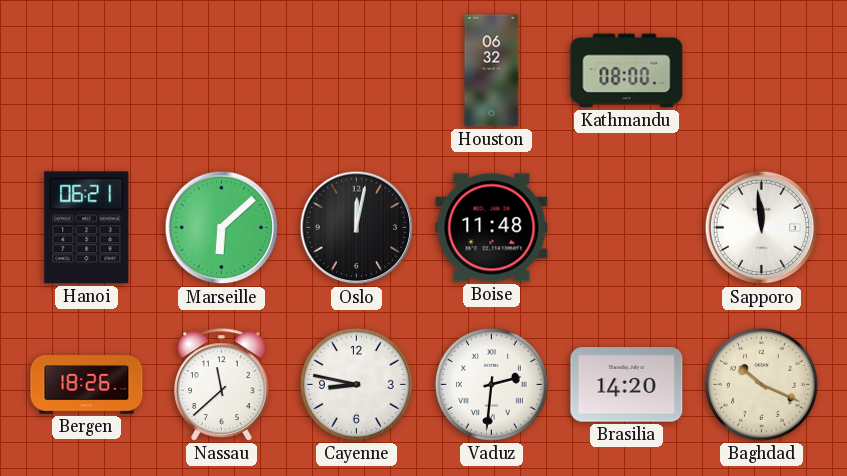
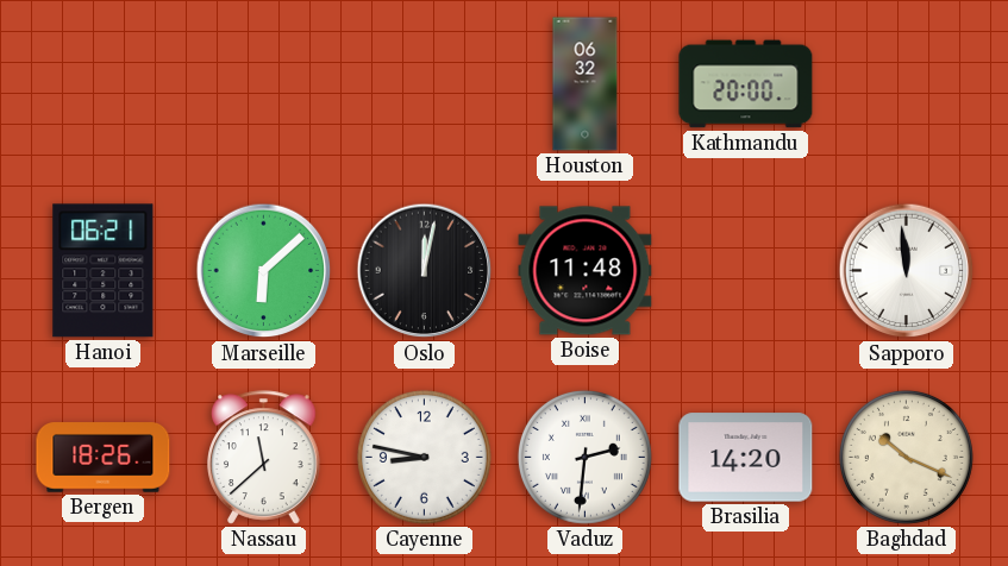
Kathmandu: 08:00 -> 20:00 (746, 84)
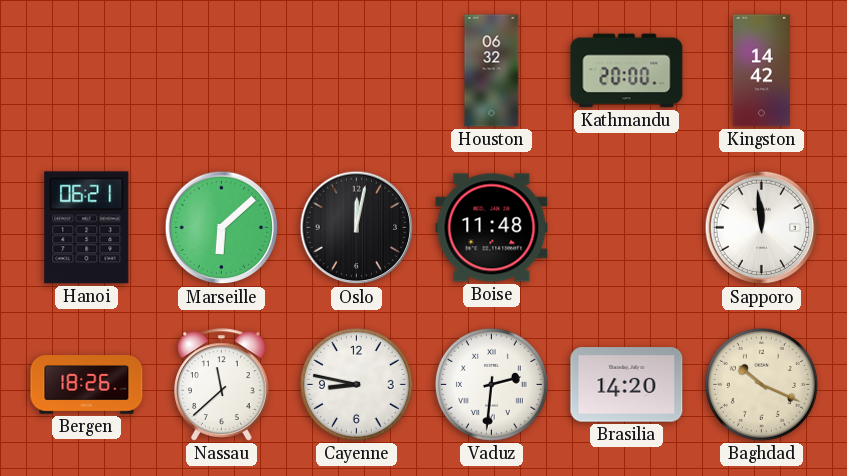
Kingston: none -> 14:42 (761, 71)
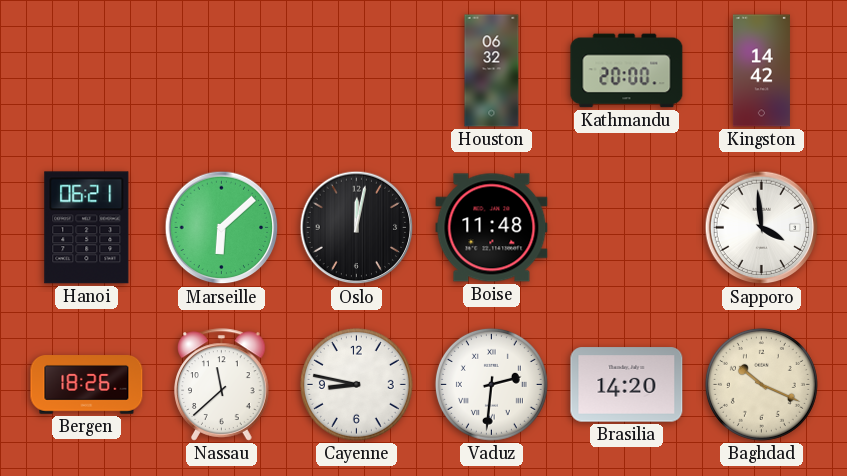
Sapporo: 11:59 -> 3:59 (762, 228)
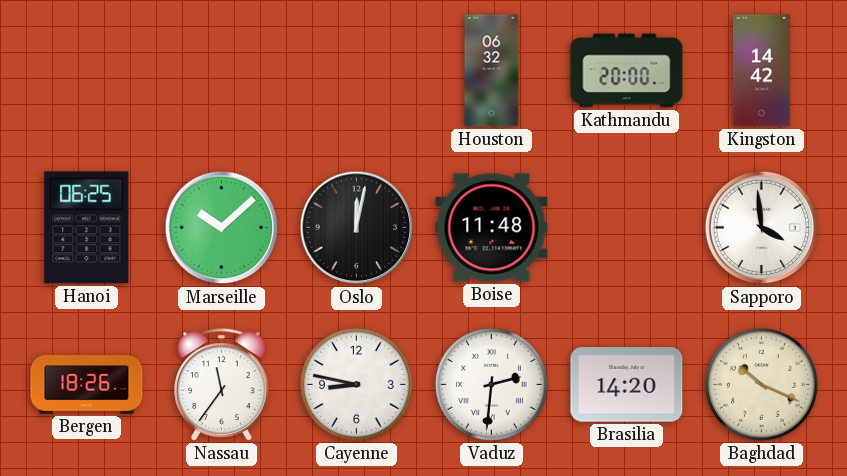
Hanoi: 06:21 -> 06:25 (87, 228)
Marseille: 6:08 -> 10:08 (222, 228)
Nassau: 11:38 -> 11:36 (222, 385)
